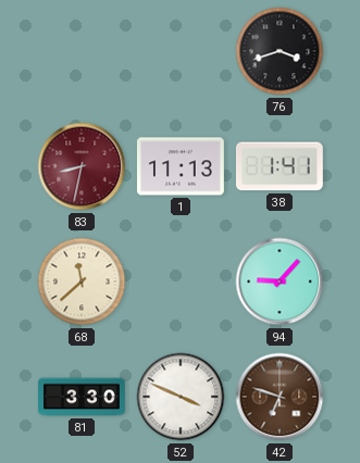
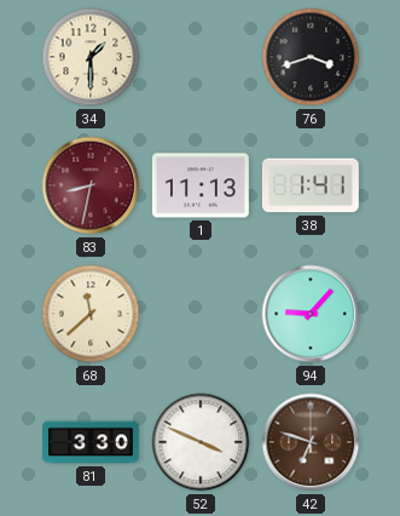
34: none -> 1:30 (91, 57)
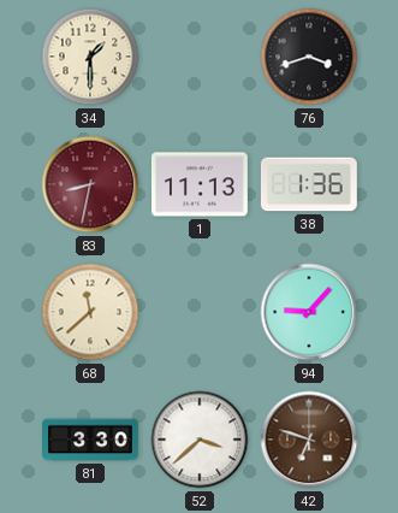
38: 1:41 -> 1:36 (309, 184)
52: 3:49 -> 3:38 (200, 440)
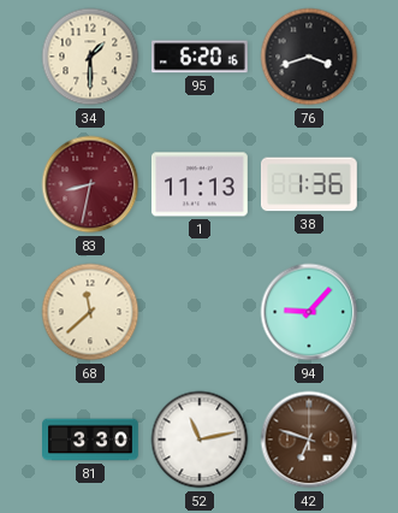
95: none -> 6:20 (200, 57)
52: 3:38 -> 11:13 (200, 440)
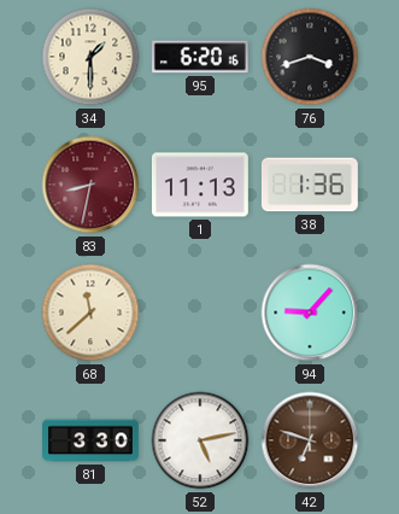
52: 11:13 -> 5:13 (200, 440)
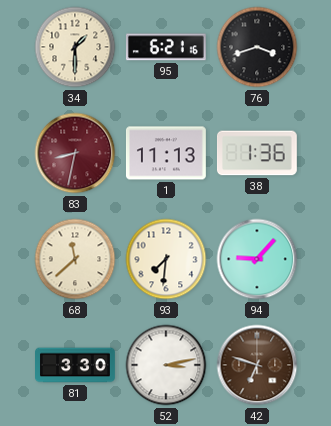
95: 6:20 -> 6:21 (166, 47)
93: none -> 7:31 (166, 259)
52: 5:13 -> 3:13 (166, 365)
